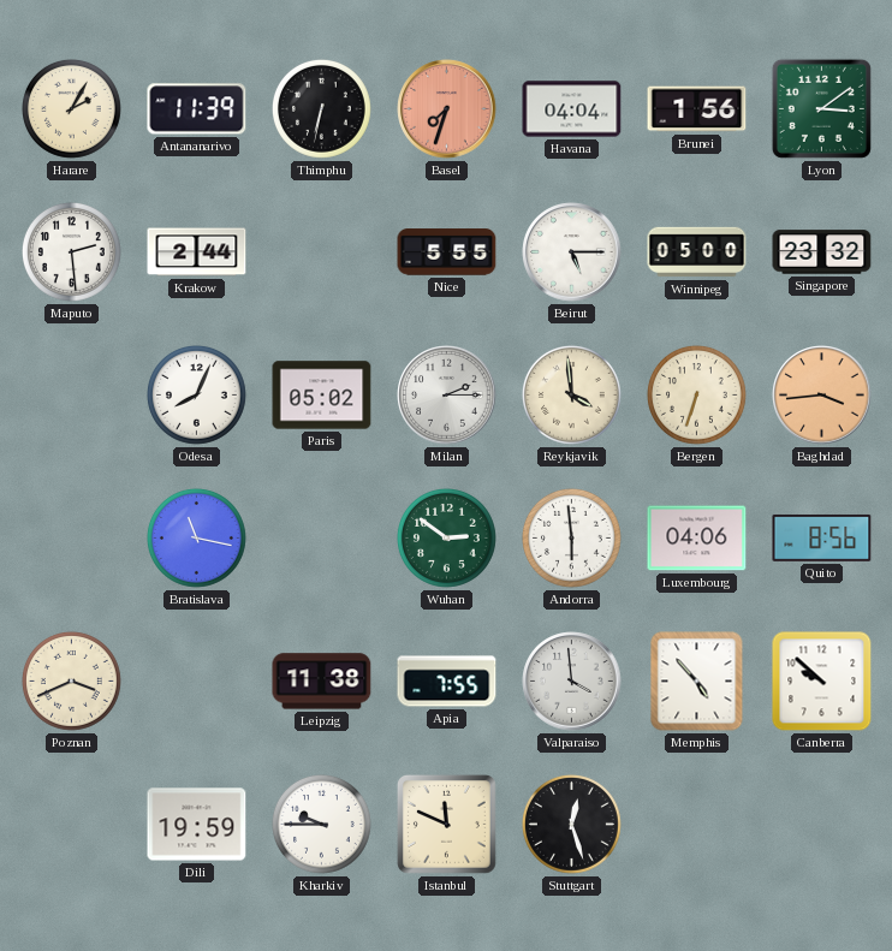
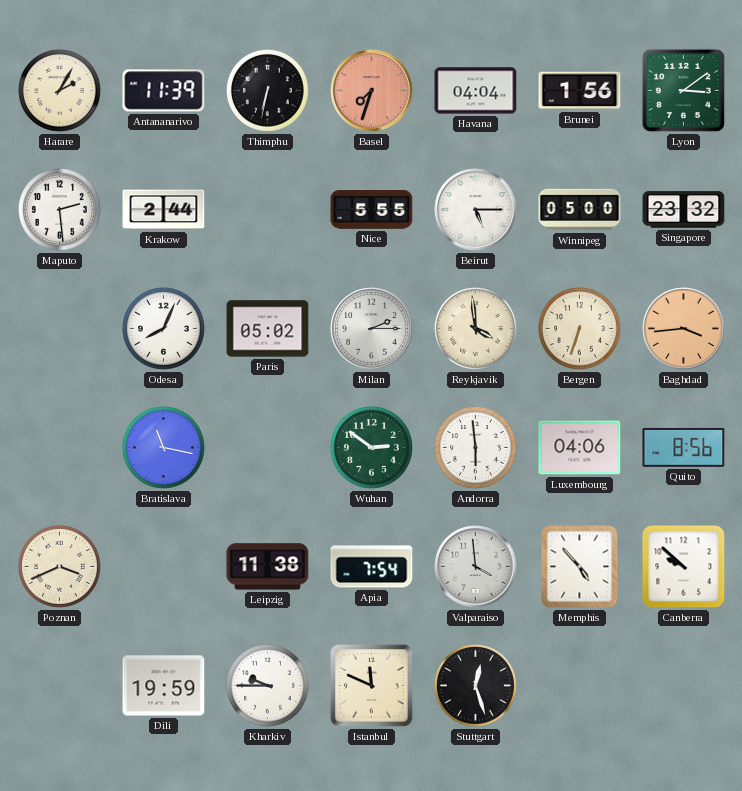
Apia: 7:55 -> 7:54 (372, 567)
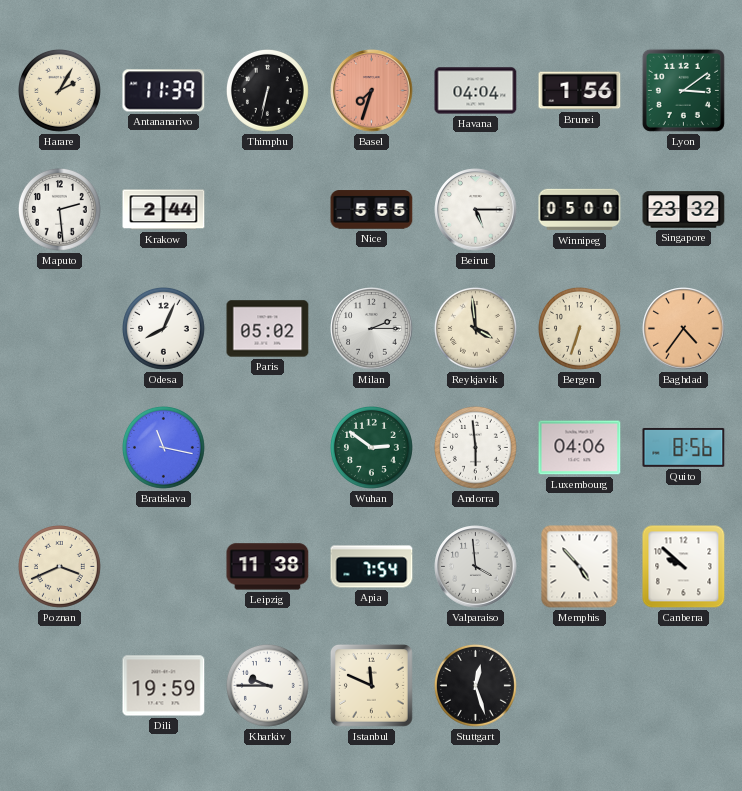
Baghdad: 3:44 -> 4:36 (684, 329)
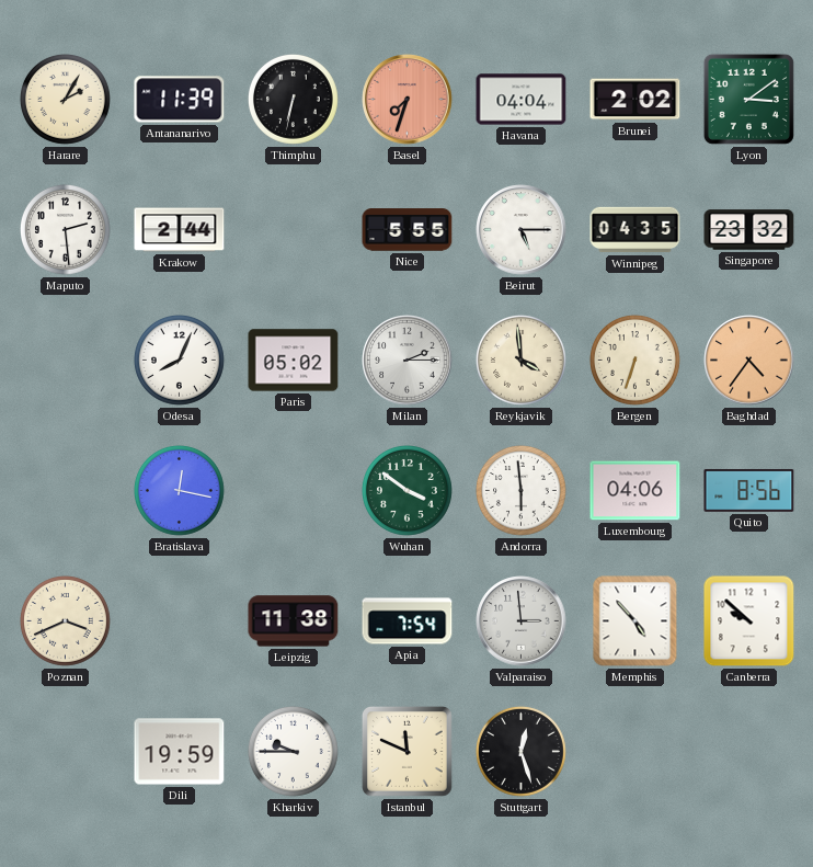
Brunei: 1:56 -> 2:02 (635, 100)
Winnipeg: 05:00 -> 04:35 (635, 230)
Bratislava: 11:17 -> 12:17 (179, 491)
Wuhan: 2:51 -> 3:51 (406, 491)
Valparaiso: 3:59 -> 2:59 (522, 621)
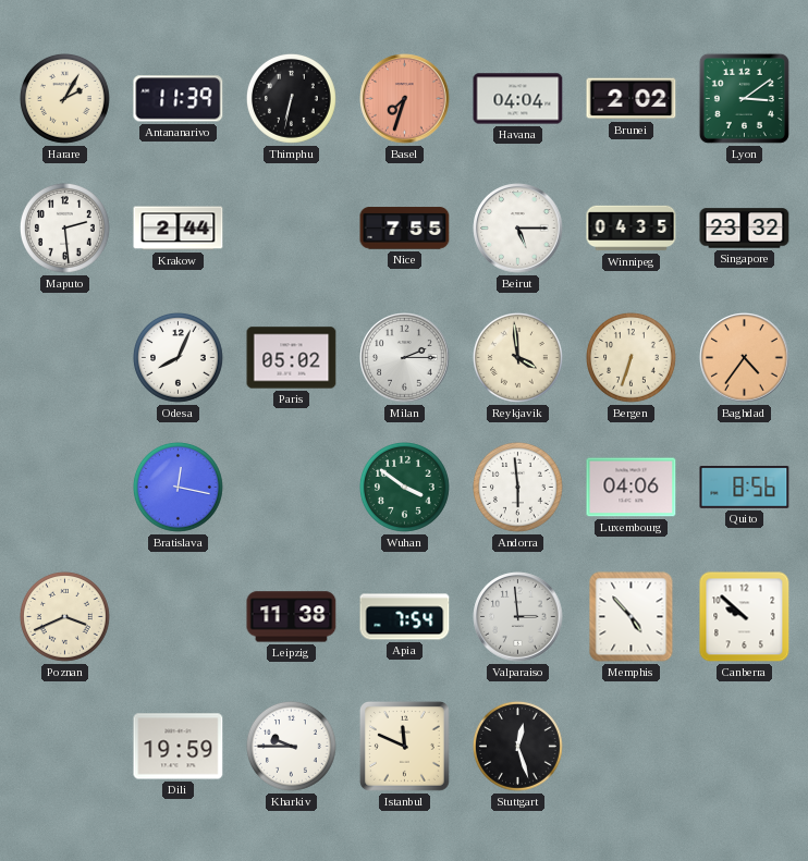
Nice: 5:55 -> 7:55 (405, 229)
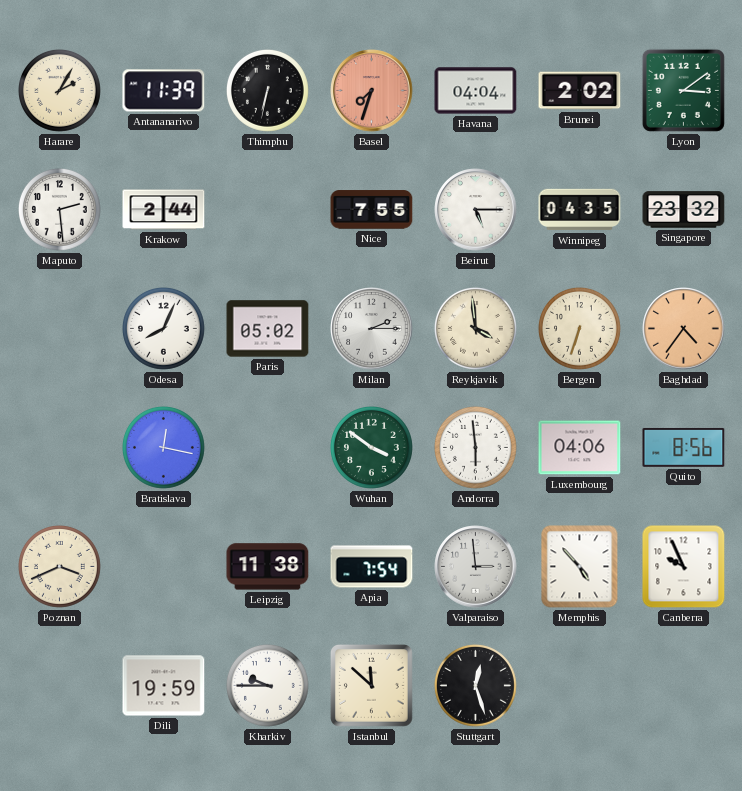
Canberra: 9:52 -> 9:56 (684, 567)
Istanbul: 11:49 -> 11:52 (372, 686)
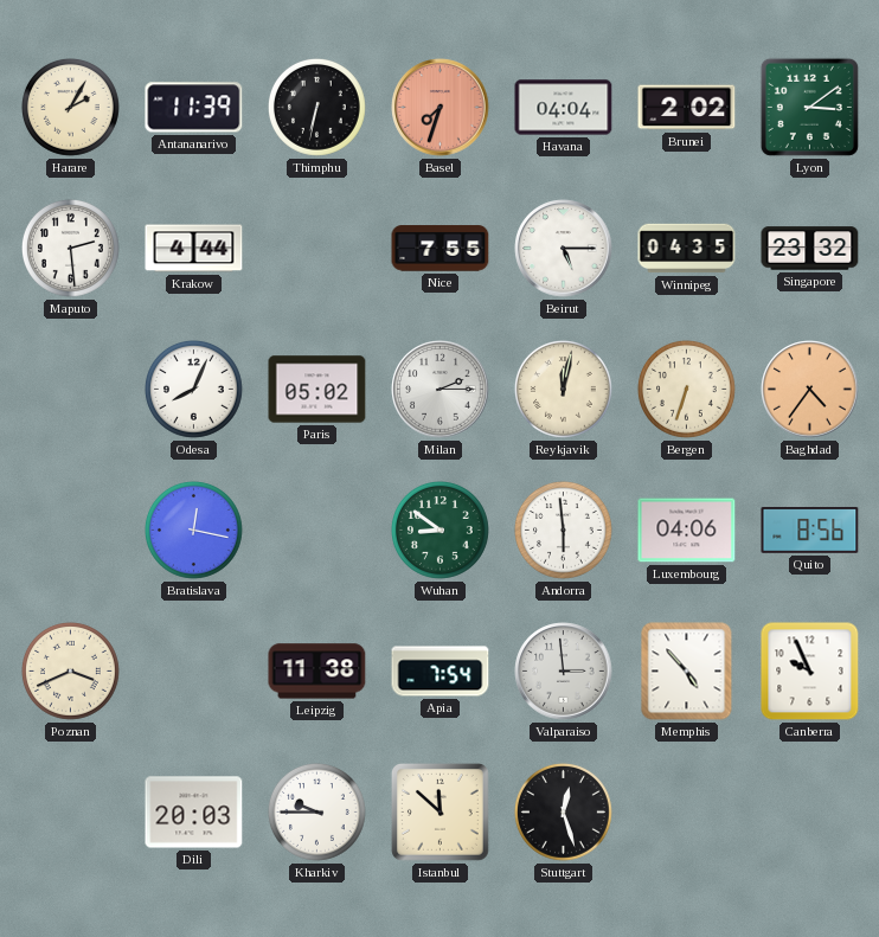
Krakow: 2:44 -> 4:44 (194, 249)
Reykjavik: 3:59 -> 12:02 (563, 390)
Wuhan: 3:51 -> 8:51 (439, 531)
Dili: 19:59 -> 20:03 (194, 813)
